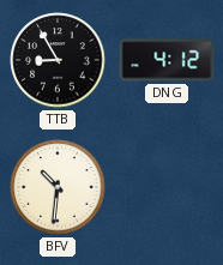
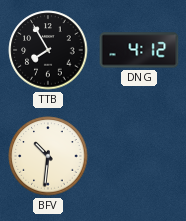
TTB: 8:55 -> 7:55 (48, 50)
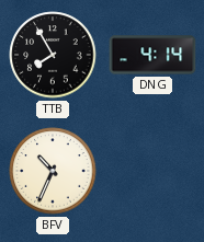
DNG: 4:12 -> 4:14 (152, 55)
BFV: 10:31 -> 10:34 (53, 171)
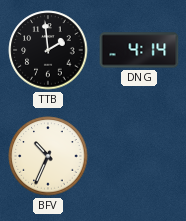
TTB: 7:55 -> 1:59 (48, 50)
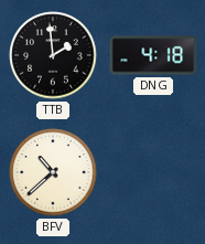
DNG: 4:14 -> 4:18 (153, 55)
BFV: 10:34 -> 10:38 (53, 172)
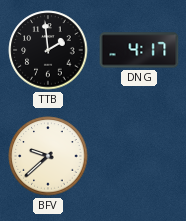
DNG: 4:18 -> 4:17 (139, 50)
BFV: 10:38 -> 9:38 (48, 156)
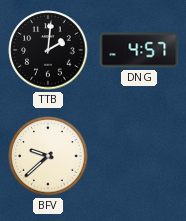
TTB: 1:59 -> 2:01 (48, 50)
DNG: 4:17 -> 4:57 (139, 50)
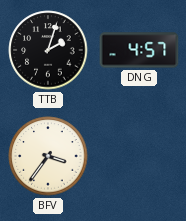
TTB: 2:01 -> 2:03 (48, 50)
BFV: 9:38 -> 3:36 (48, 156)
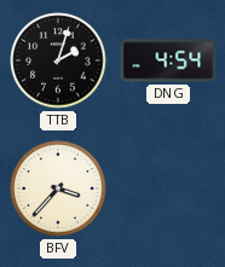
DNG: 4:57 -> 4:54 (168, 60)
BFV: 3:36 -> 3:37 (58, 188)
